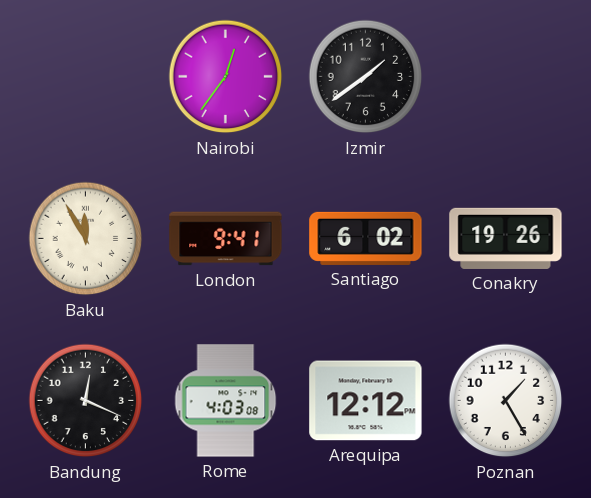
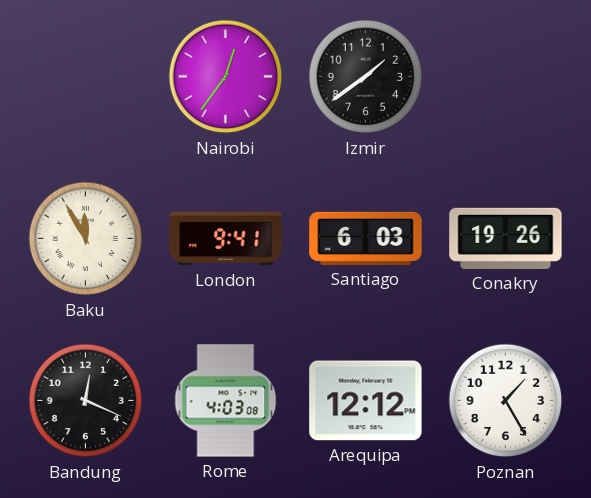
Santiago: 6:02 -> 6:03 (366, 238)
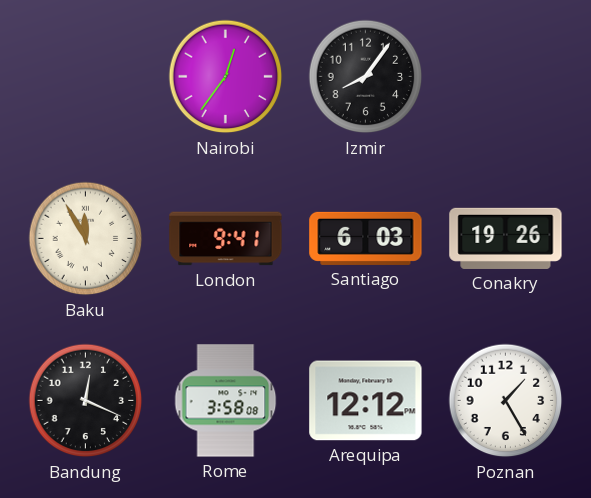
Izmir: 1:39 -> 8:06 (366, 77)
Rome: 4:03 -> 3:58 (226, 401)
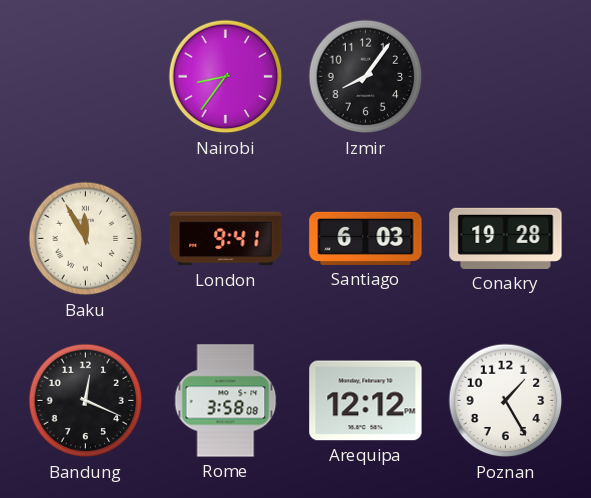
Nairobi: 12:36 -> 8:36 (226, 77)
Conakry: 19:26 -> 19:28 (506, 238)
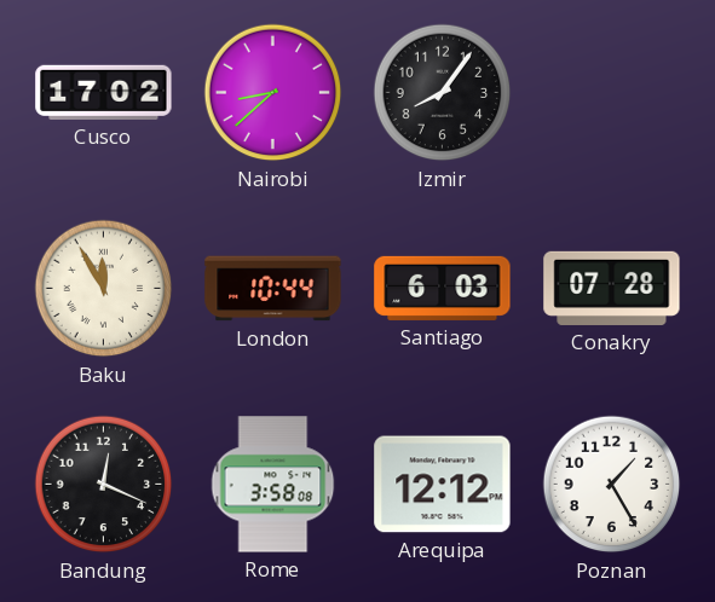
Cusco: none -> 17:02 (104, 92)
Nairobi: 8:36 -> 8:38 (273, 93)
London: 9:41 -> 10:44 (273, 289)
Conakry: 19:28 -> 07:28 (612, 288)
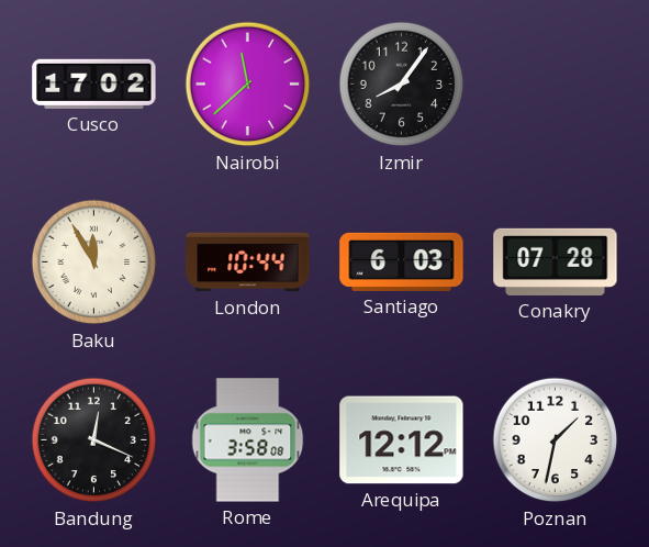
Nairobi: 8:38 -> 11:38 (248, 85)
Poznan: 1:25 -> 1:32 (556, 440)
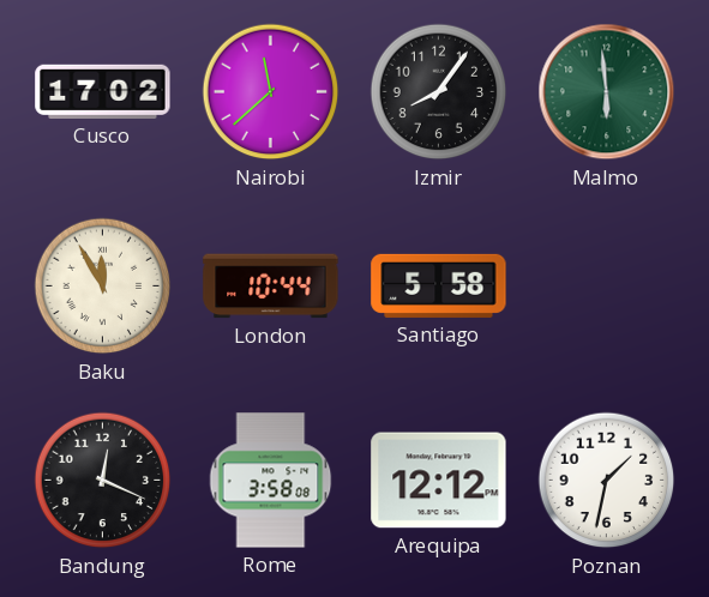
Malmo: none -> 5:59 (607, 92)
Santiago: 6:03 -> 5:58 (439, 285)
Conakry: 07:28 -> none (556, 261)
